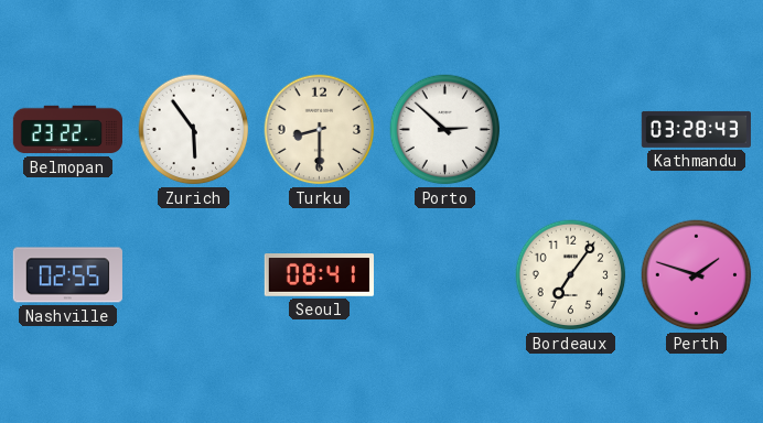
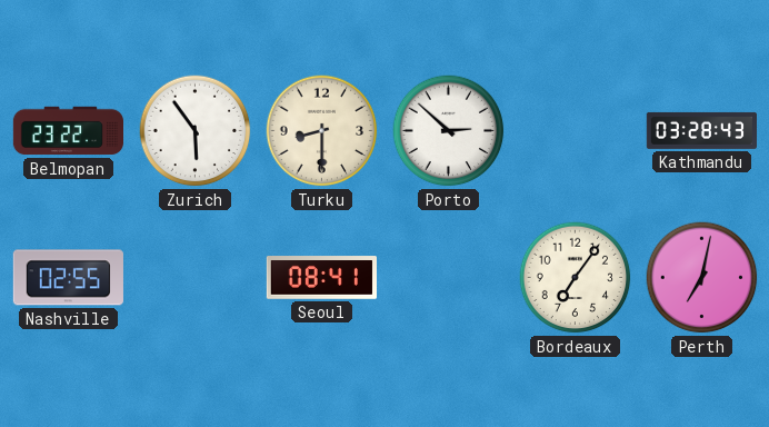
Perth: 1:48 -> 7:02 (702, 278)
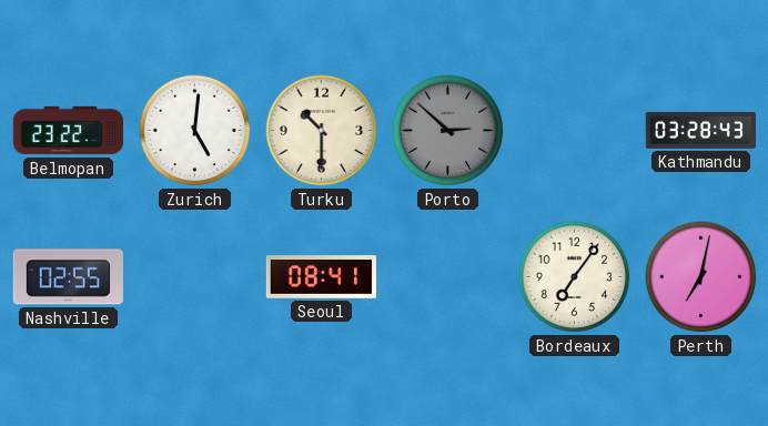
Zurich: 5:54 -> 5:01 (195, 131)
Turku: 8:30 -> 10:30 (322, 131)
Porto dial: white -> grey (448, 131)
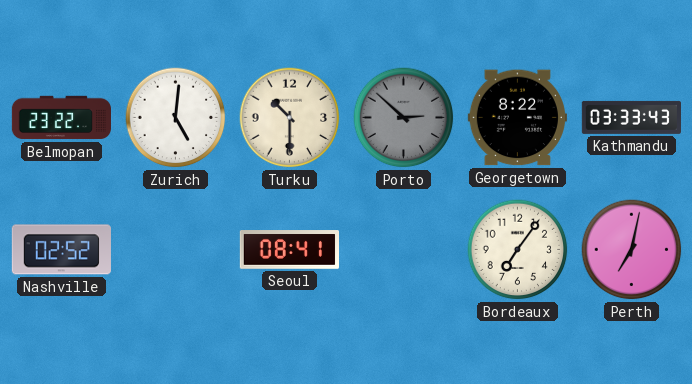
Georgetown: none -> 8:22 (517, 118)
Kathmandu: 03:28 -> 03:33 (631, 117)
Nashville: 02:55 -> 02:52 (61, 250)
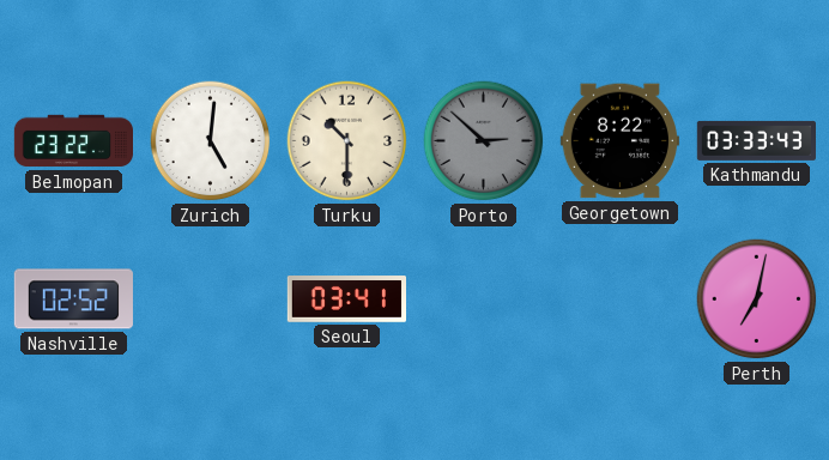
Seoul: 08:41 -> 03:41 (346, 299)
Bordeaux: 7:06 -> none (518, 250)
